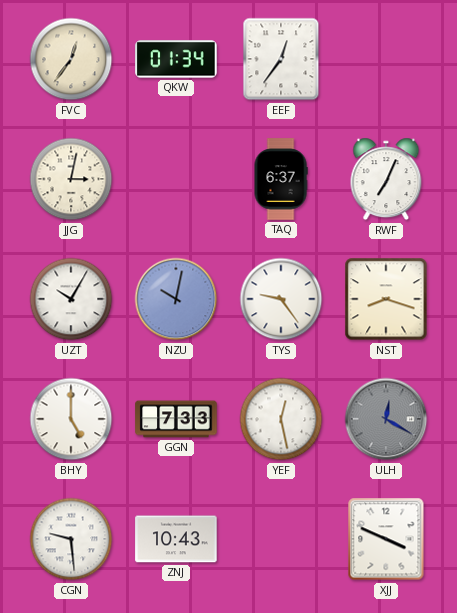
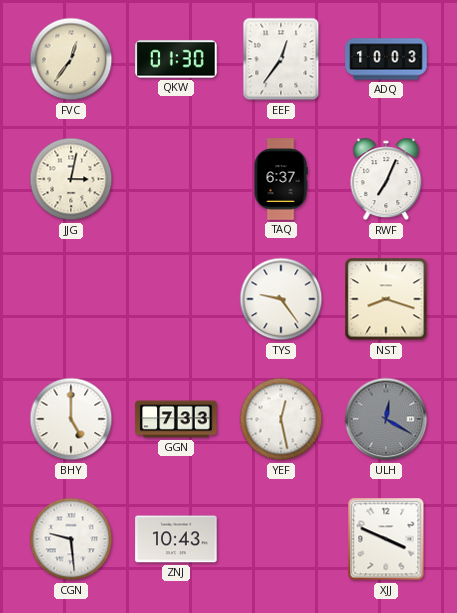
QKW: 01:34 -> 01:30 (176, 59)
ADQ: none -> 10:03 (386, 59)
UZT: 10:05 -> none (71, 299)
NZU: 10:02 -> none (176, 299)
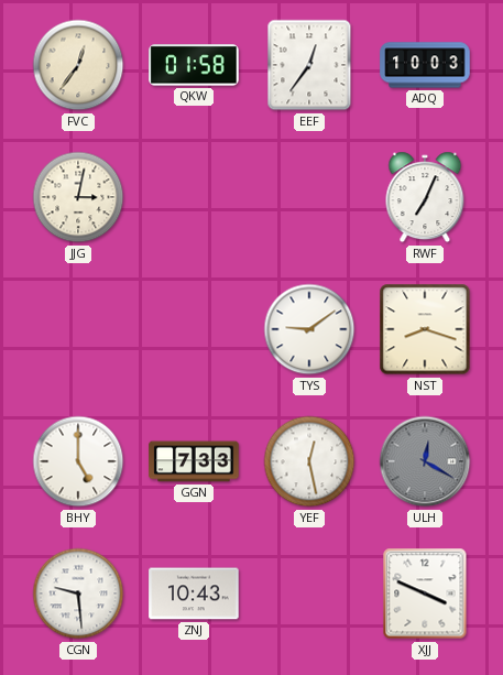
QKW: 01:30 -> 01:58 (194, 65)
TAQ: 6:37 -> none (281, 179)
TYS: 9:24 -> 9:09 (309, 329)
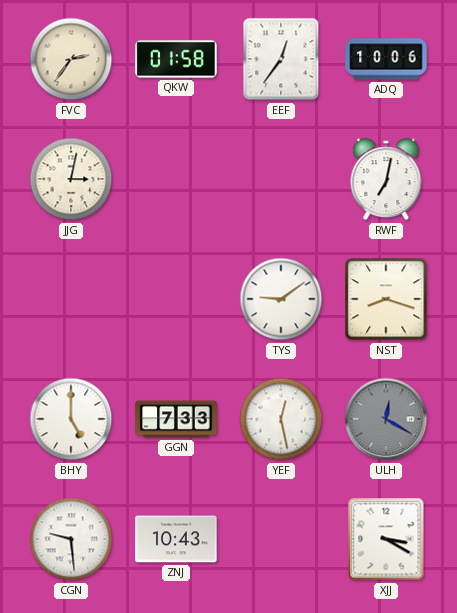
FVC: 12:36 -> 2:36 (71, 59)
ADQ: 10:03 -> 10:06 (386, 59)
RWF: 7:04 -> 7:02 (386, 179)
XJJ: 3:49 -> 3:20 (386, 539)
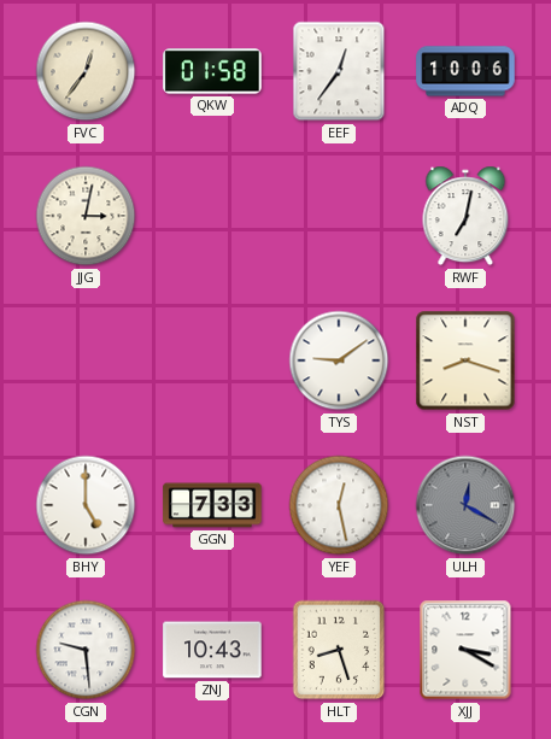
FVC: 2:36 -> 12:36 (86, 71)
HLT: none -> 8:27 (339, 650)
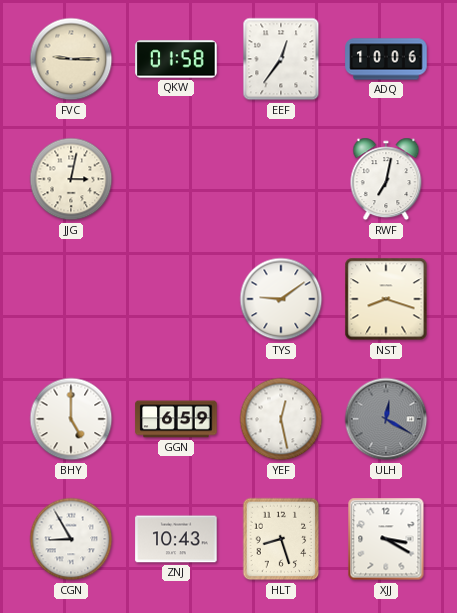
FVC: 12:36 -> 9:15 (71, 59)
GGN: 7:33 -> 6:59 (176, 419)
CGN: 9:29 -> 8:55 (71, 539)
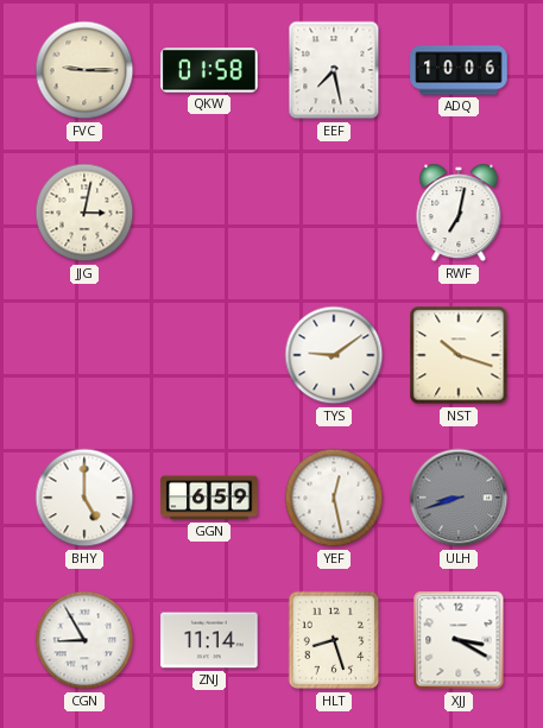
EEF: 12:36 -> 7:28 (334, 70)
NST: 8:18 -> 10:18 (459, 355)
ULH: 12:20 -> 8:42 (459, 498)
ZNJ: 10:43 -> 11:14 (209, 640)
